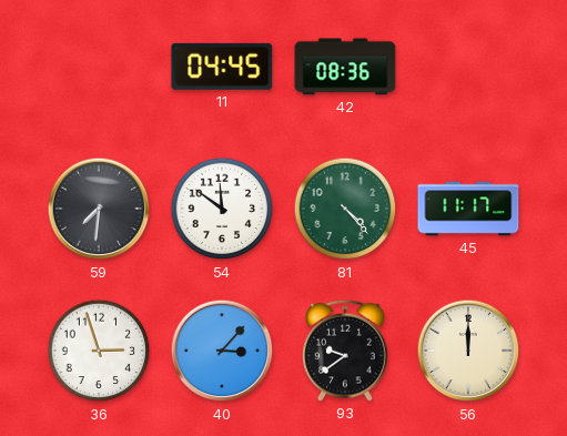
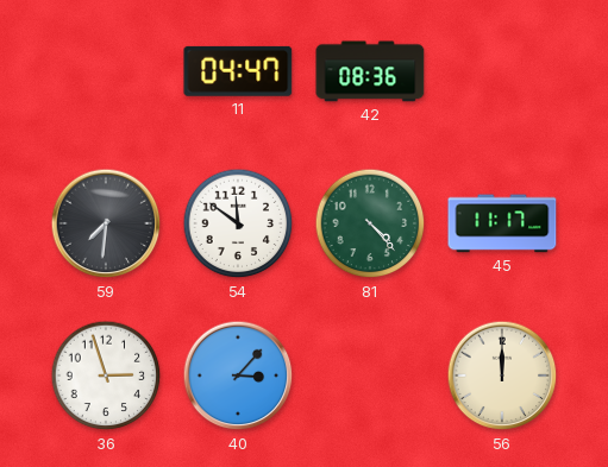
11: 04:45 -> 04:47 (238, 71)
93: 9:39 -> none (345, 351)
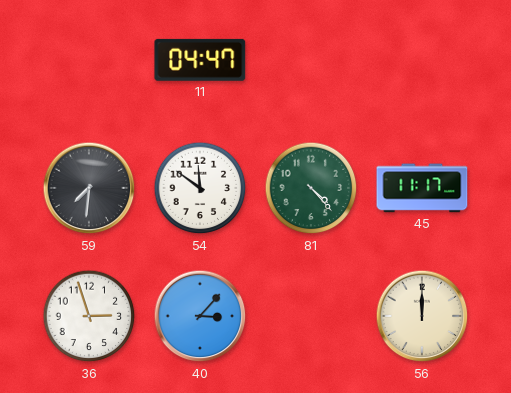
42: 08:36 -> none (370, 71)
